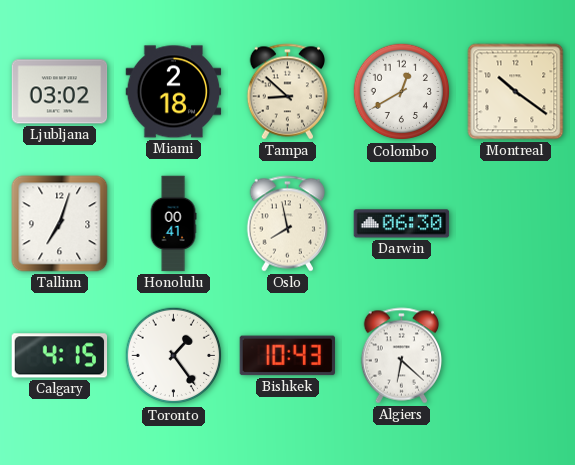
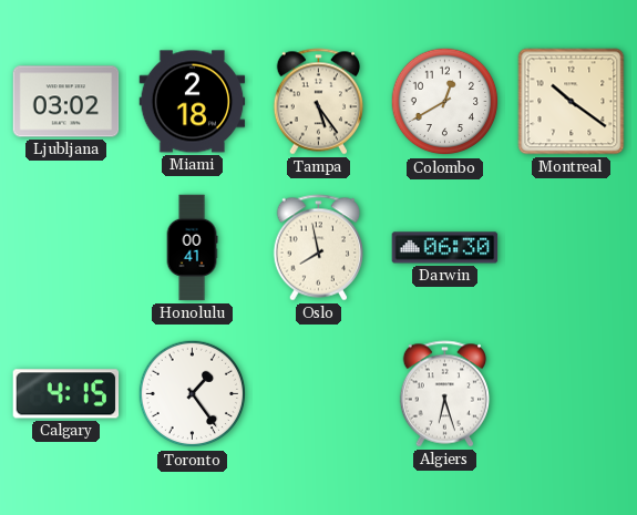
Tampa: 8:52 -> 5:24 (319, 102)
Tallinn: 7:03 -> none (60, 224)
Bishkek: 10:43 -> none (288, 356)
Algiers: 6:22 -> 6:27 (445, 394)
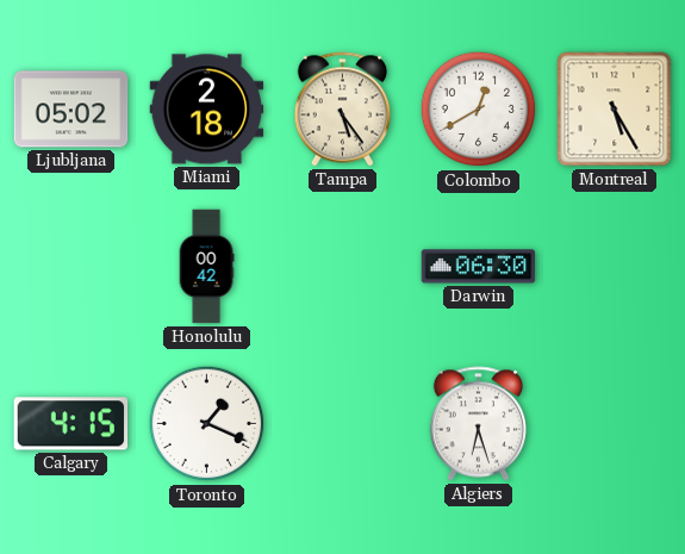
Ljubljana: 03:02 -> 05:02 (71, 110)
Montreal: 10:21 -> 5:25 (615, 110)
Honolulu: 00:41 -> 00:42 (206, 267)
Oslo: 7:58 -> none (319, 248)
Toronto: 1:24 -> 1:19 (207, 424)
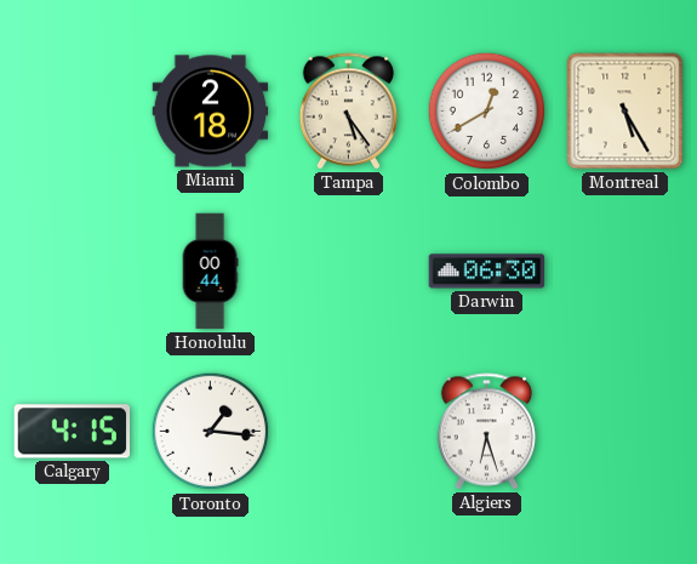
Ljubljana: 05:02 -> none (71, 110)
Honolulu: 00:42 -> 00:44 (210, 272)
Toronto: 1:19 -> 1:16 (211, 432)
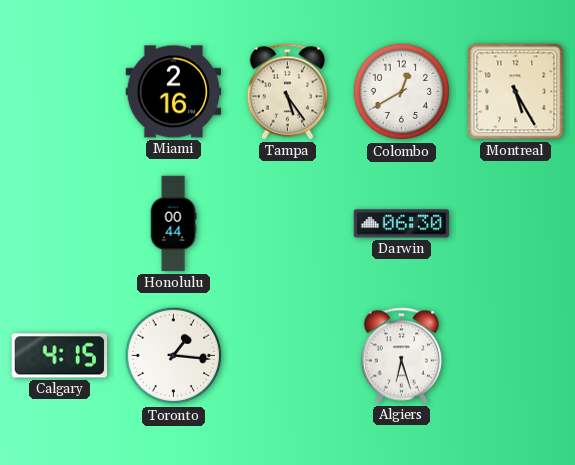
Miami: 2:18 -> 2:16 (174, 92)
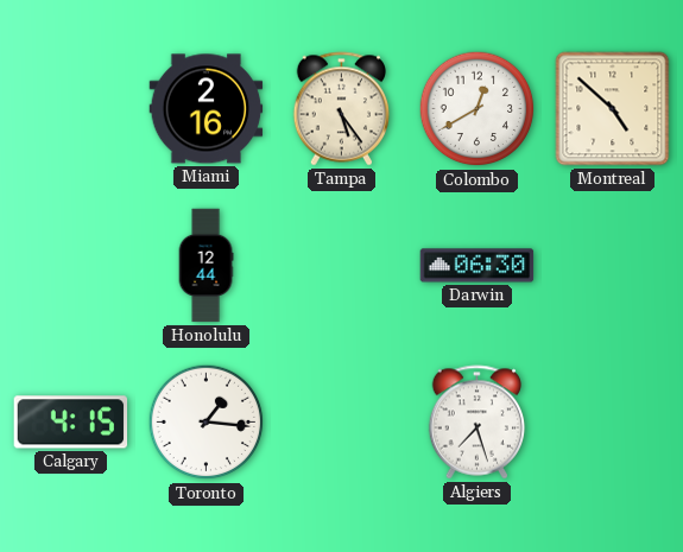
Montreal: 5:25 -> 4:52 (613, 109)
Honolulu: 00:44 -> 12:44 (205, 266)
Algiers: 6:27 -> 7:27 (478, 423)
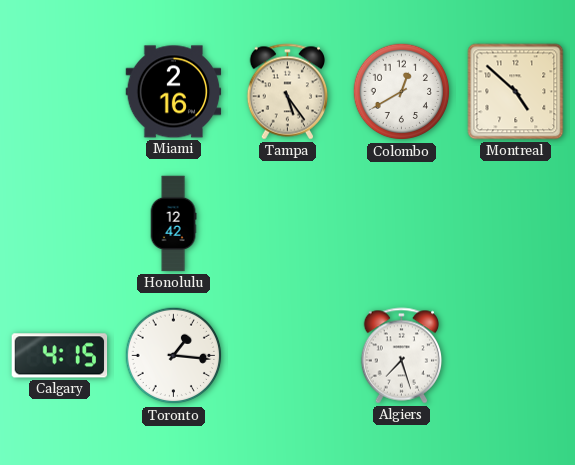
Honolulu: 12:44 -> 12:42 (173, 224)
Darwin: 06:30 -> none (478, 266)
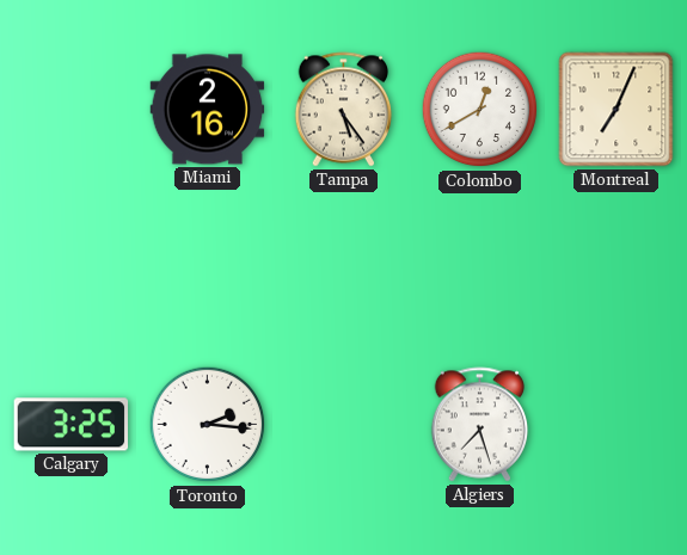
Montreal: 4:52 -> 7:04 (617, 110)
Honolulu: 12:42 -> none (173, 224)
Calgary: 4:15 -> 3:25 (72, 425)
Toronto: 1:16 -> 2:16 (208, 425)
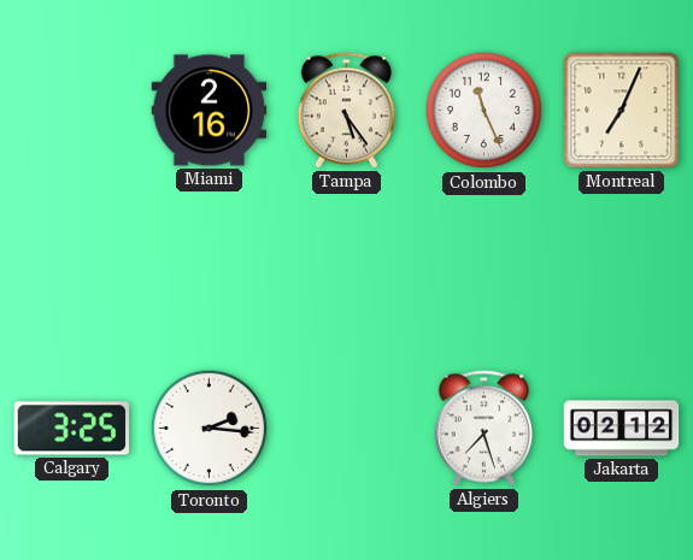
Colombo: 12:40 -> 11:26 (484, 111)
Jakarta: none -> 02:12 (622, 429)
